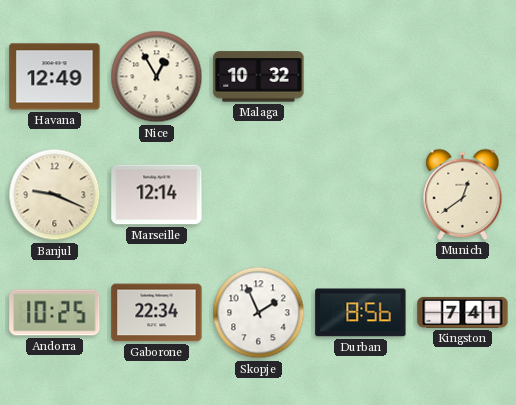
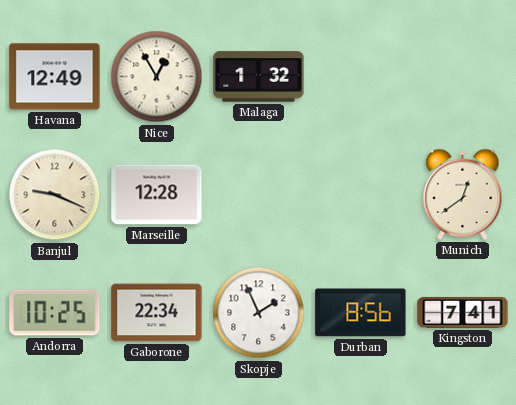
Malaga: 10:32 -> 1:32 (259, 77)
Marseille: 12:14 -> 12:28 (157, 195)
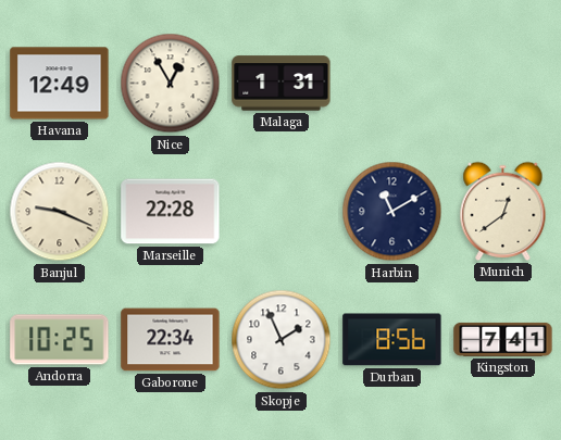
Malaga: 1:32 -> 1:31 (282, 84)
Marseille: 12:28 -> 22:28 (171, 212)
Harbin: none -> 11:10 (392, 212)
